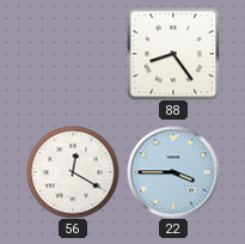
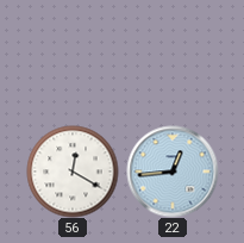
88: 8:24 -> none (173, 54)
22: 3:45 -> 12:44 (173, 172)
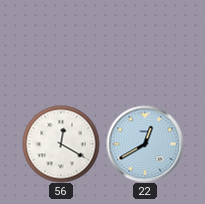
22: 12:44 -> 12:40 (145, 144)
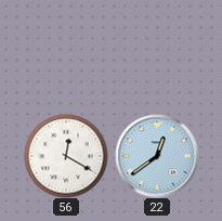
22: 12:40 -> 12:39 (157, 156)
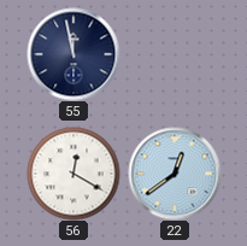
55: none -> 11:58 (73, 54)
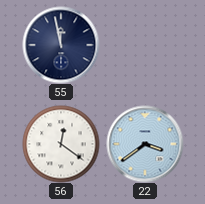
56: 12:20 -> 12:21 (61, 144)
22: 12:39 -> 3:39 (145, 144)
